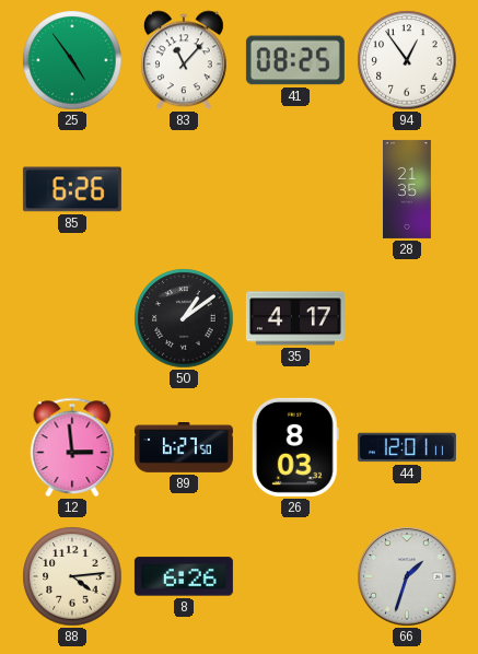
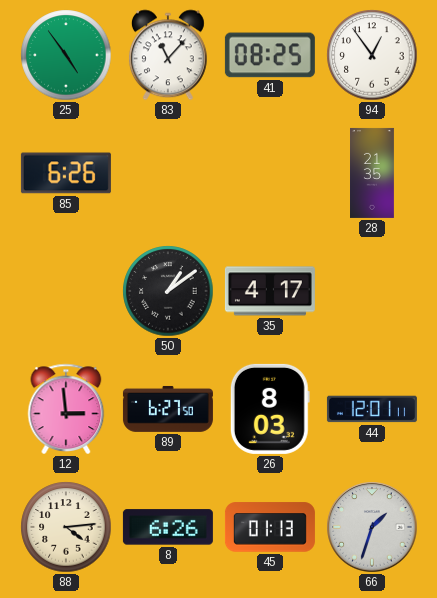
45: none -> 01:13 (270, 527)
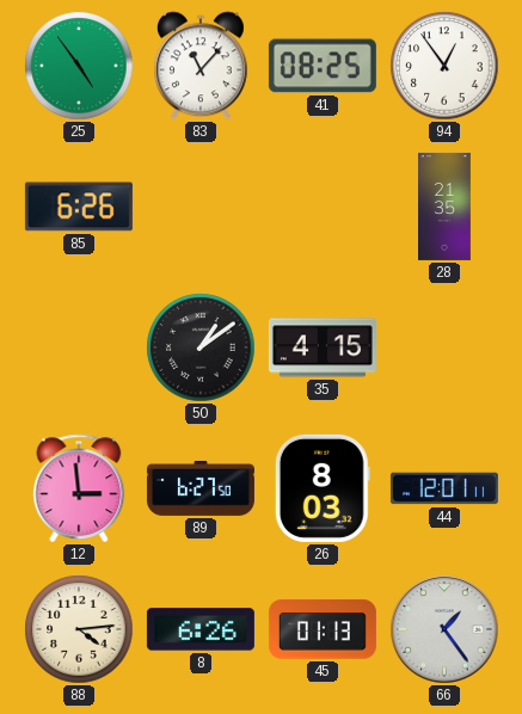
35: 4:17 -> 4:15 (323, 347)
66: 1:33 -> 1:24 (444, 629)
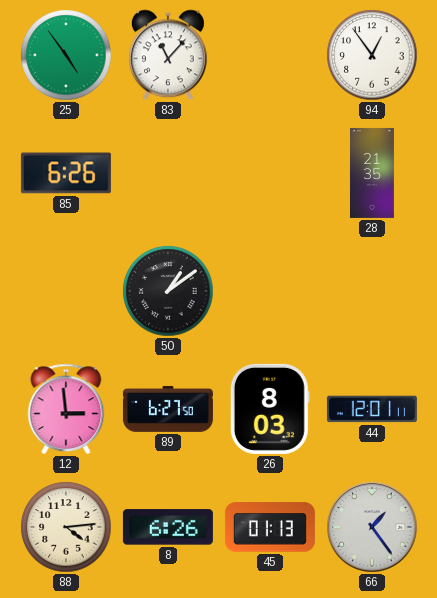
41: 08:25 -> none (323, 66)
35: 4:15 -> none (323, 347)
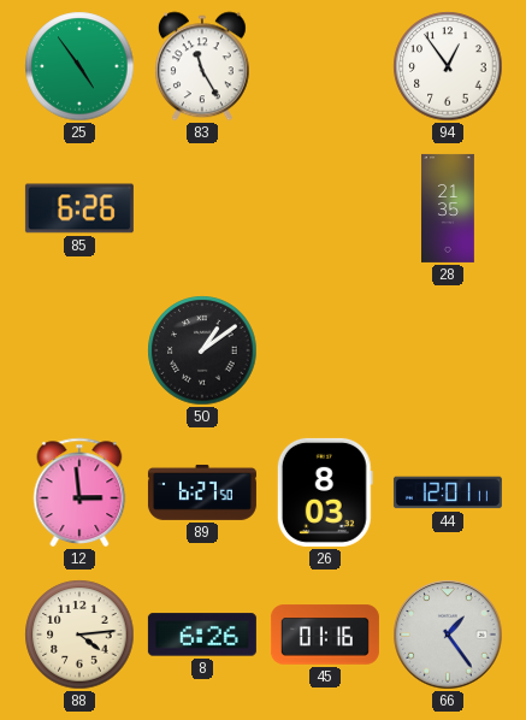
83: 11:07 -> 11:25 (202, 66)
45: 01:13 -> 01:16 (325, 635)
